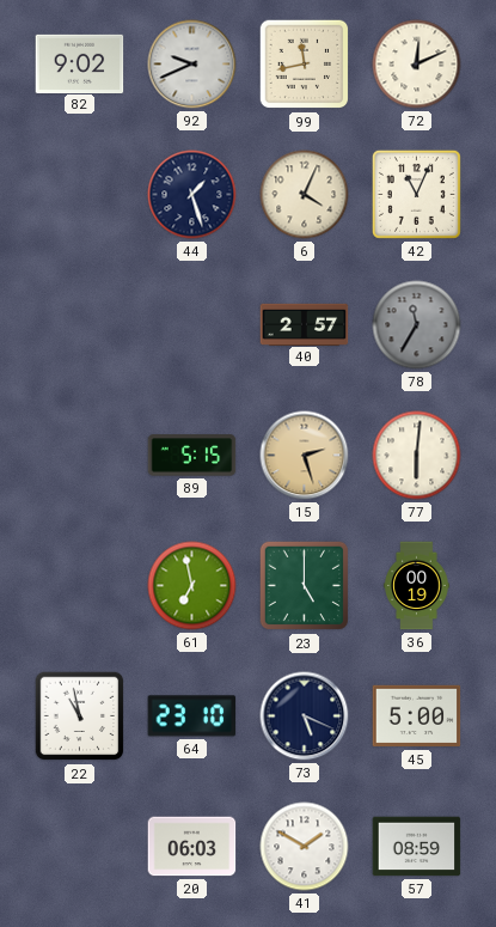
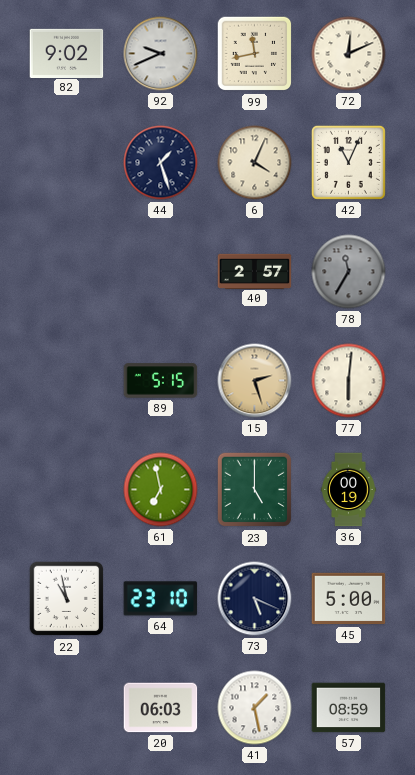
41: 1:50 -> 1:28 (255, 708)
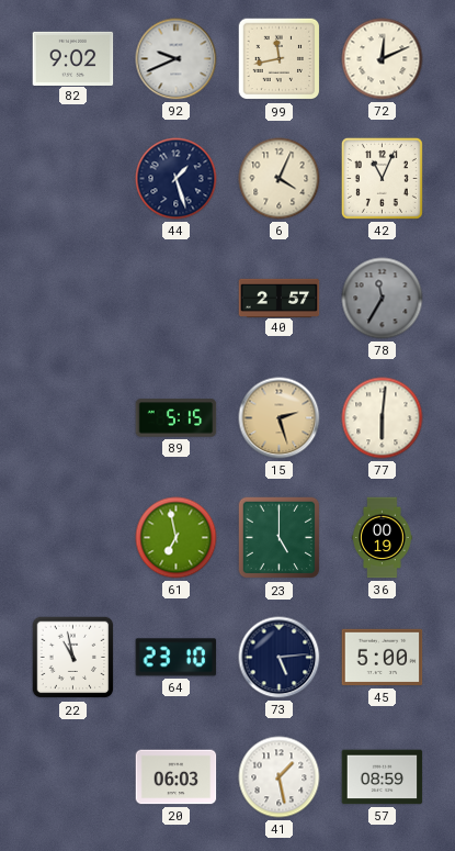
73: 5:19 -> 5:14 (280, 658)
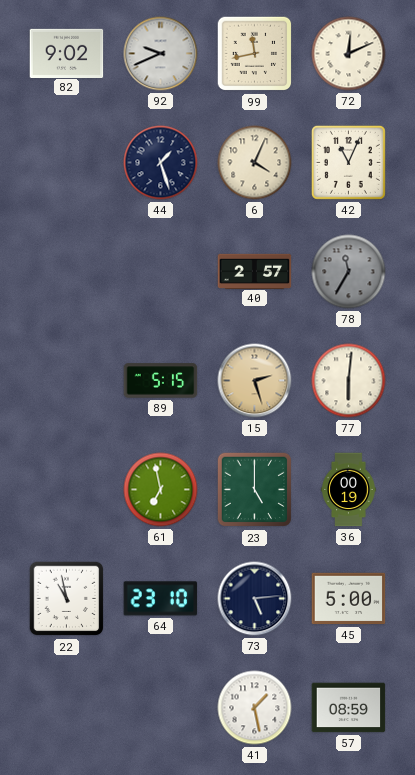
20: 06:03 -> none (177, 777)
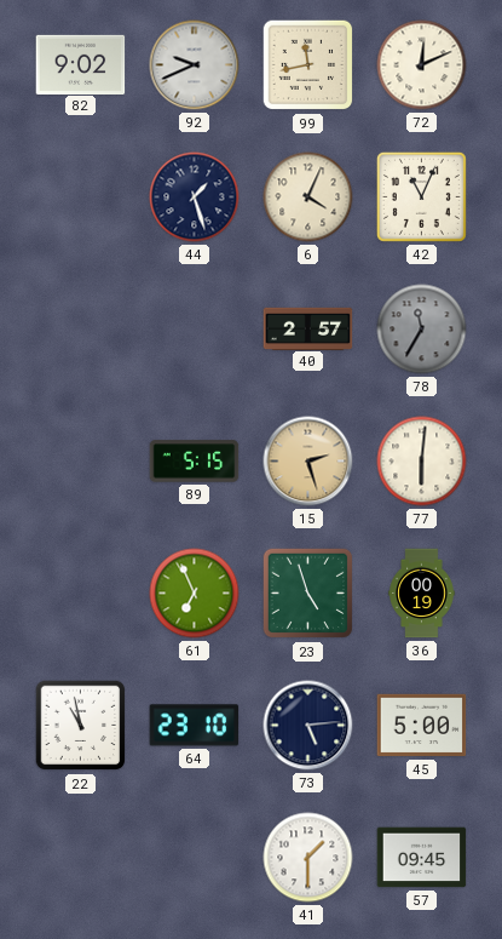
61: 6:58 -> 6:56 (195, 594)
23: 5:00 -> 4:57 (308, 594)
41: 1:28 -> 1:30 (308, 858)
57: 08:59 -> 09:45 (422, 858)
